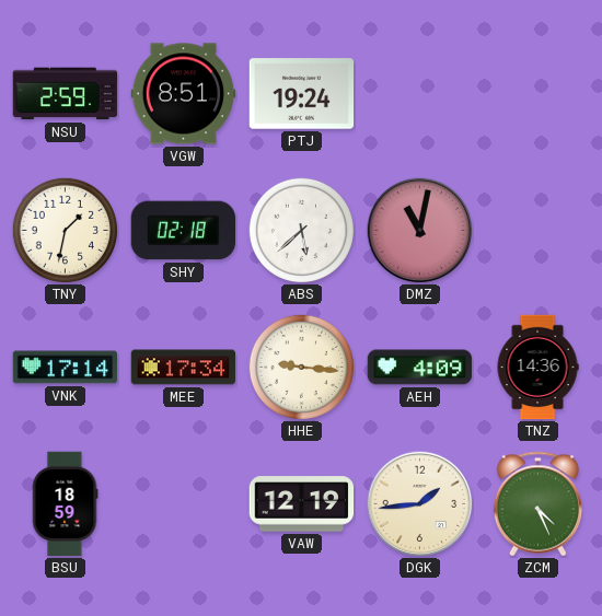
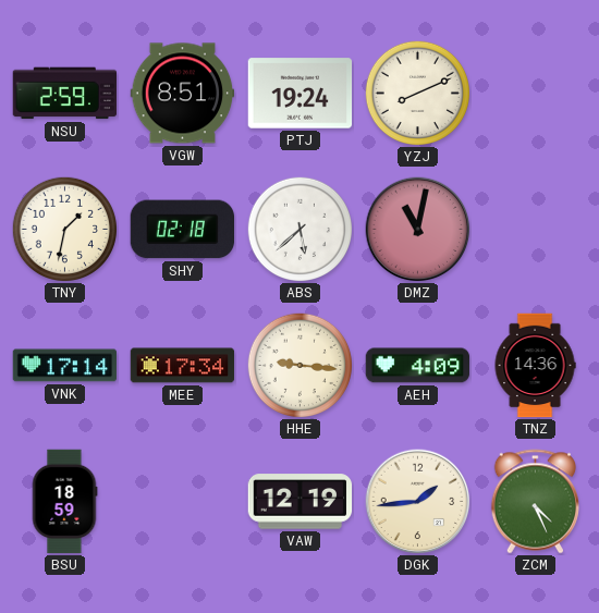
YZJ: none -> 8:11 (417, 93)
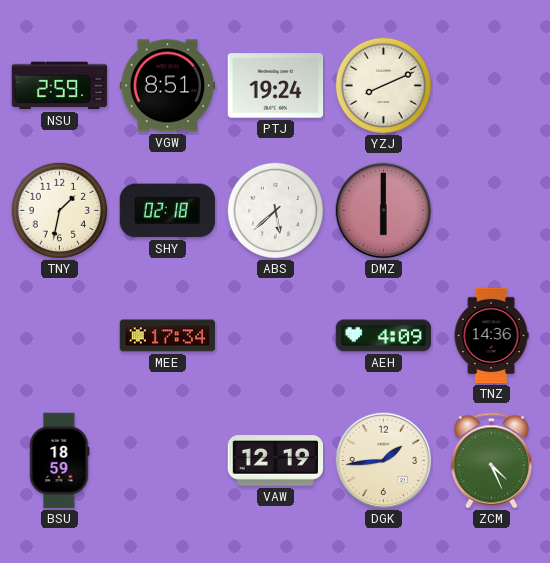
DMZ: 11:02 -> 6:00 (384, 211)
VNK: 17:14 -> none (65, 366)
HHE: 9:16 -> none (299, 365)
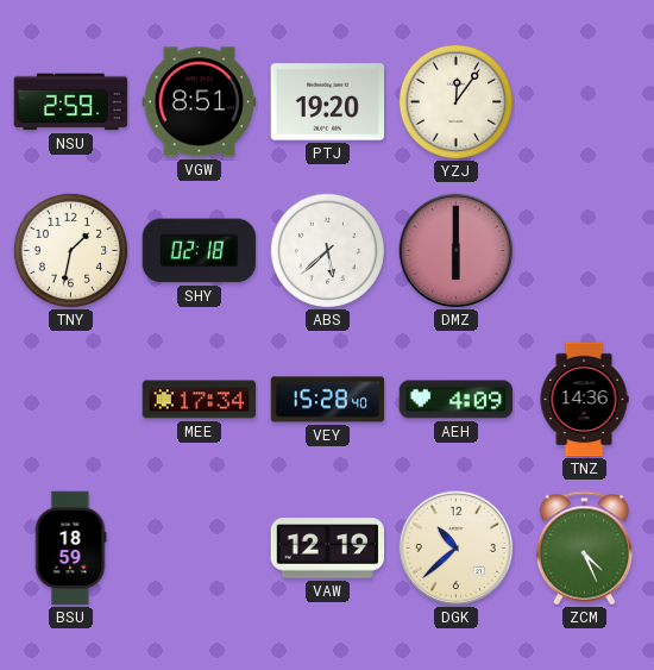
PTJ: 19:24 -> 19:20 (328, 102)
YZJ: 8:11 -> 12:06 (455, 101)
VEY: none -> 15:28 (328, 400)
DGK: 1:44 -> 10:38 (457, 549)
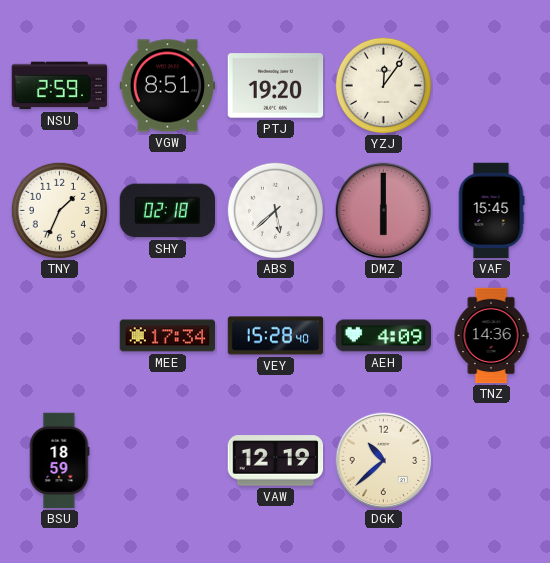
TNY: 1:32 -> 1:34 (59, 210)
VAF: none -> 15:45 (491, 211)
ZCM: 4:26 -> none (584, 549)
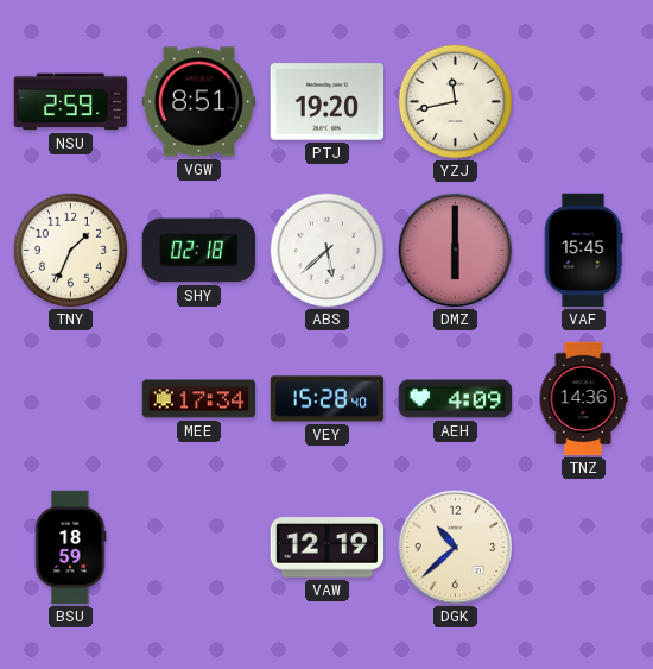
YZJ: 12:06 -> 11:43 (455, 101)
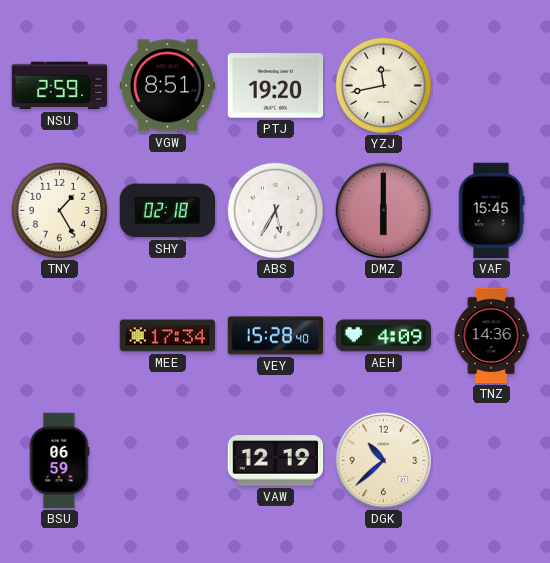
TNY: 1:34 -> 1:25 (59, 210)
ABS: 5:38 -> 5:35 (275, 210)
BSU: 18:59 -> 06:59 (59, 461)
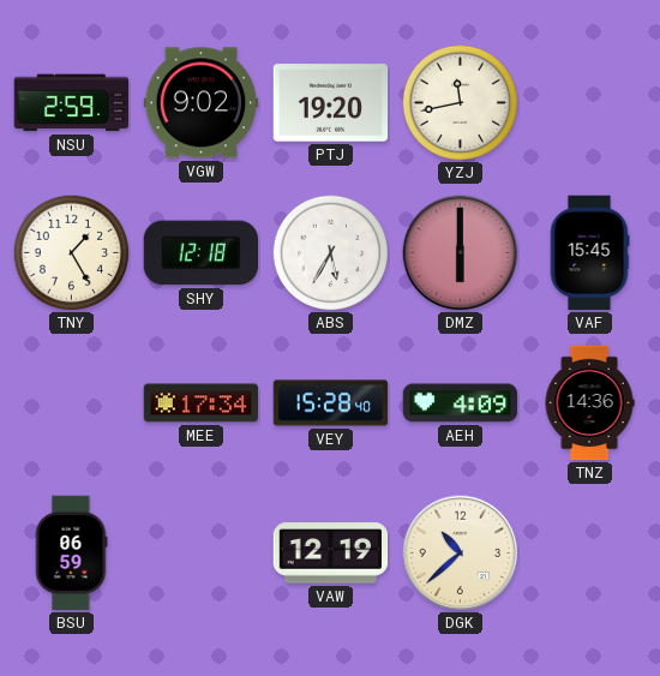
VGW: 8:51 -> 9:02 (202, 103)
SHY: 02:18 -> 12:18 (202, 253)
